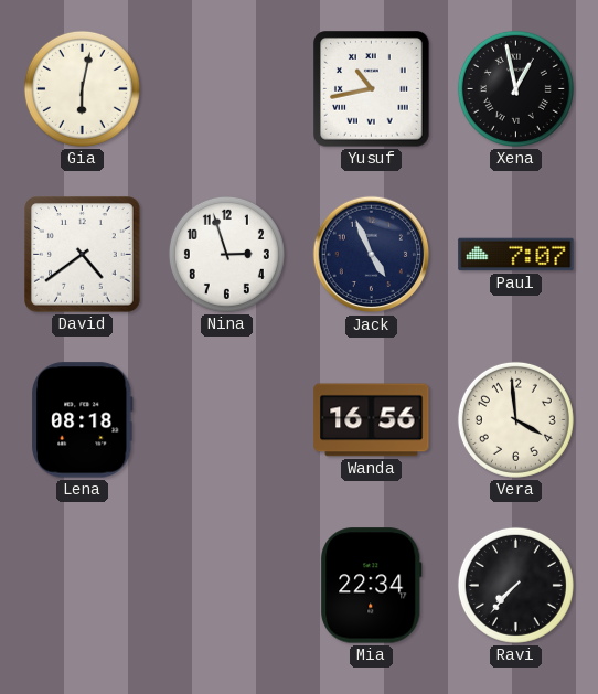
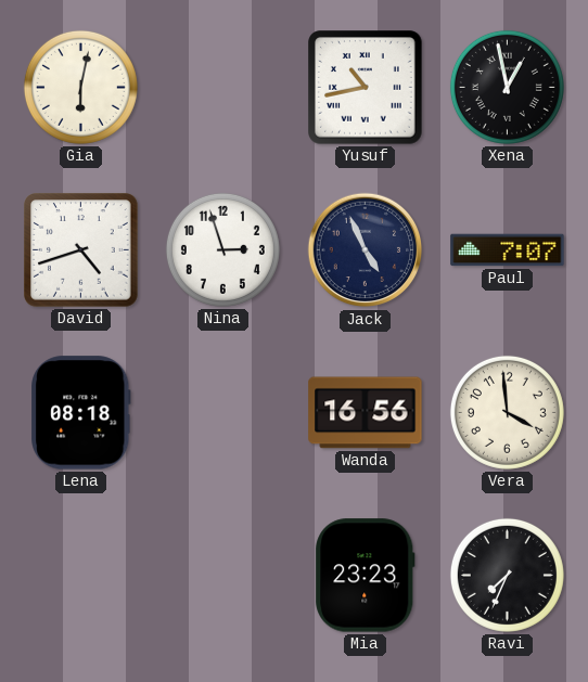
David: 4:39 -> 4:42 (81, 250)
Mia: 22:34 -> 23:23 (366, 576)
Ravi: 7:37 -> 7:34 (507, 575)
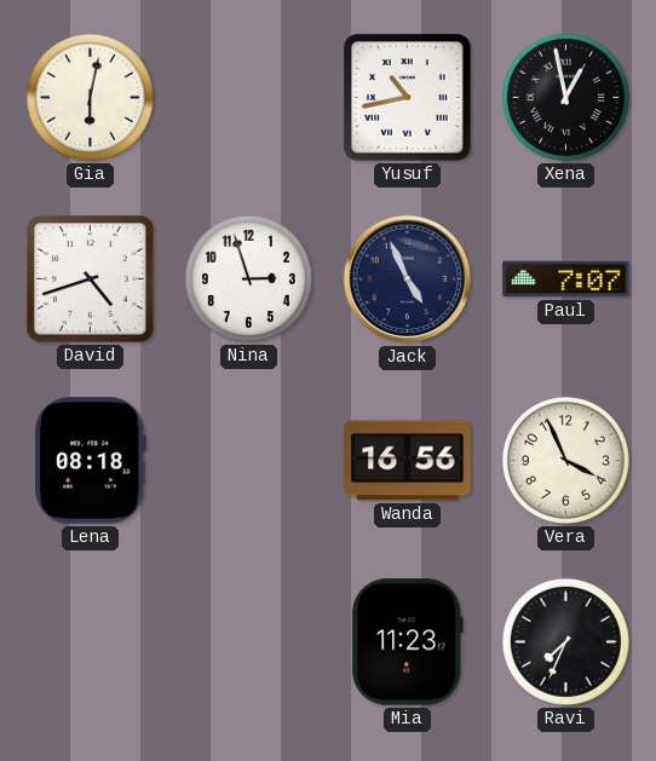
Vera: 3:59 -> 3:56 (565, 460)
Mia: 23:23 -> 11:23 (408, 642)
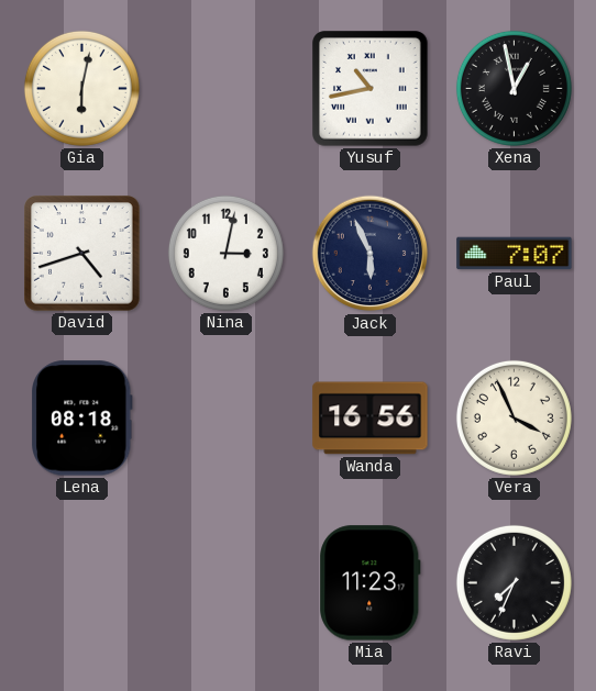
Nina: 2:57 -> 3:02 (225, 253)
Jack: 4:56 -> 5:56 (371, 254)
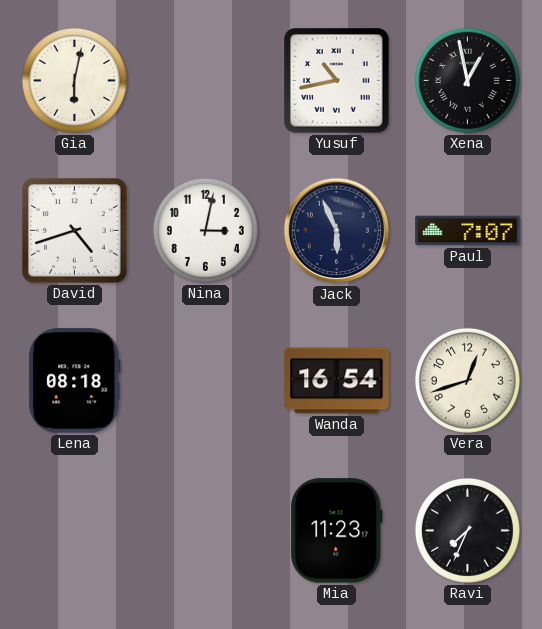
Wanda: 16:56 -> 16:54 (337, 381)
Vera: 3:56 -> 12:42 (467, 380)
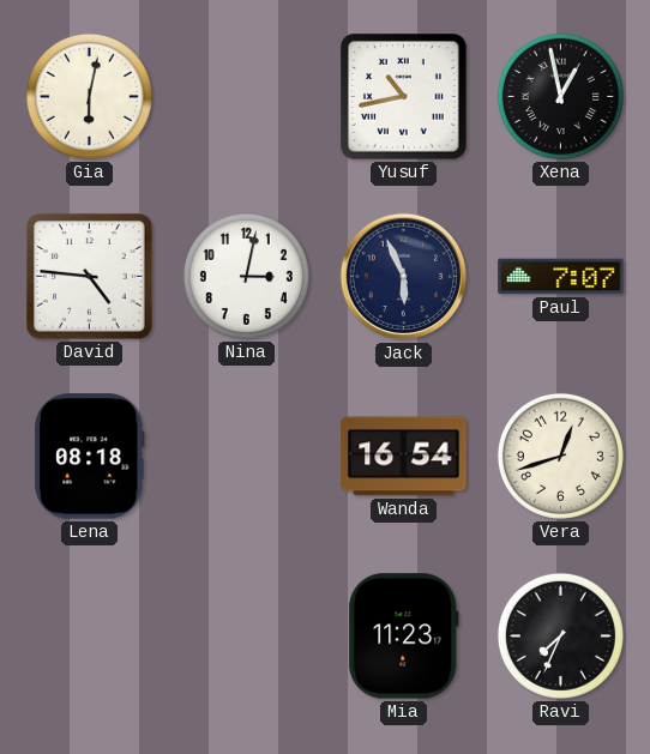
David: 4:42 -> 4:46 (90, 277)
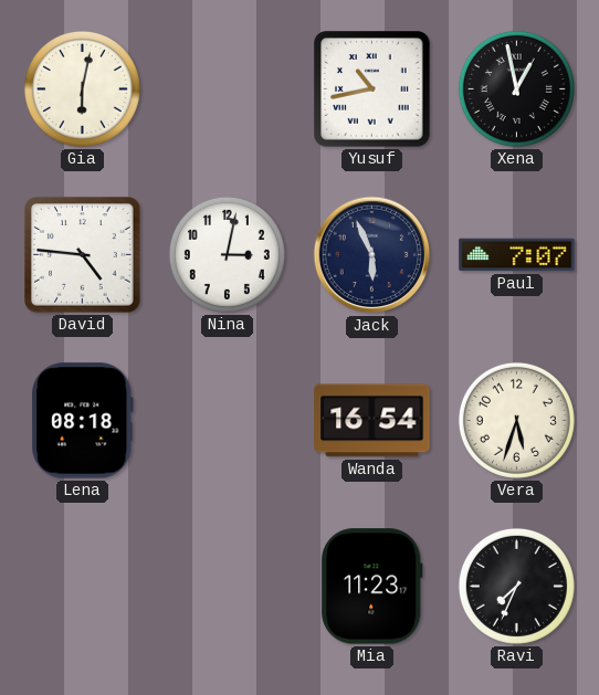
Vera: 12:42 -> 5:33 (516, 420)
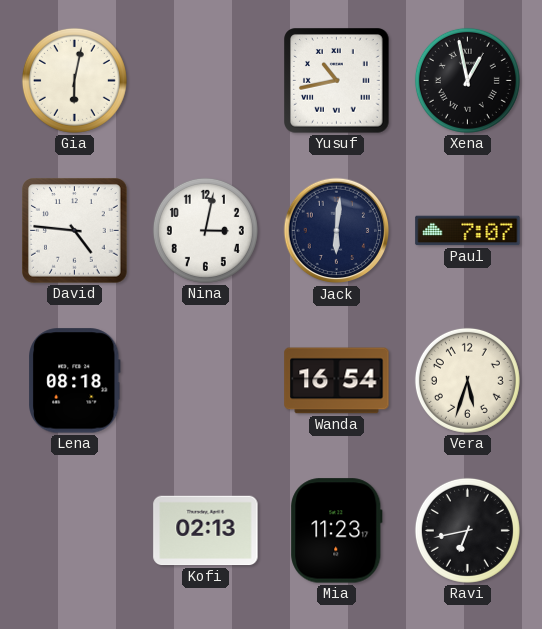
Jack: 5:56 -> 6:01 (337, 231)
Kofi: none -> 02:13 (206, 531)
Ravi: 7:34 -> 6:43 (467, 530)
